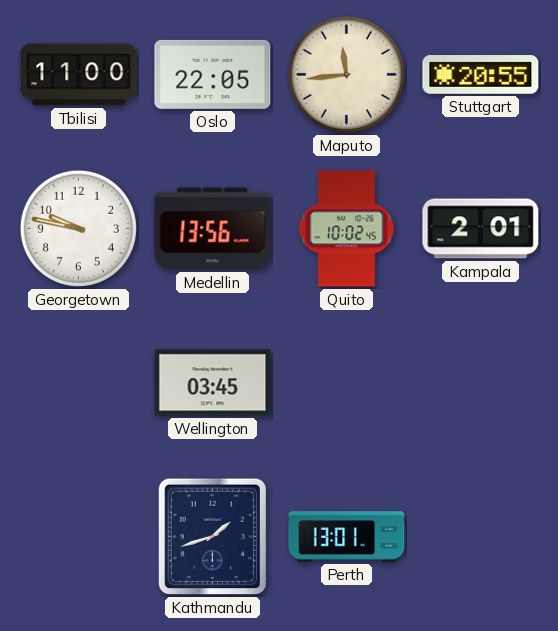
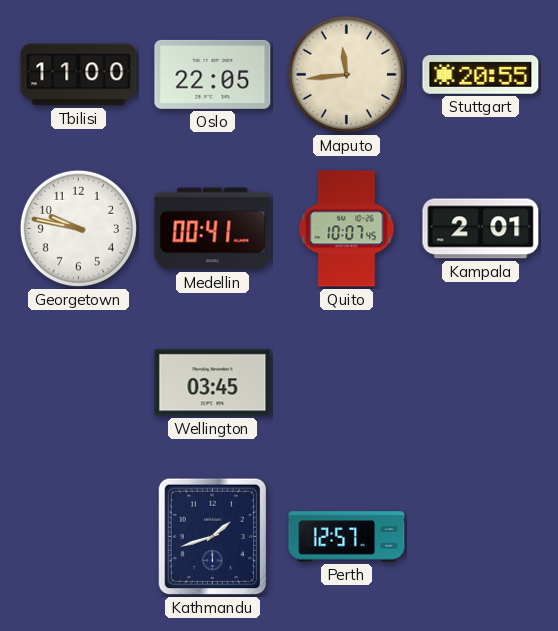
Medellin: 13:56 -> 00:41 (213, 229)
Quito: 10:02 -> 10:07 (347, 229)
Perth: 13:01 -> 12:57 (347, 537)
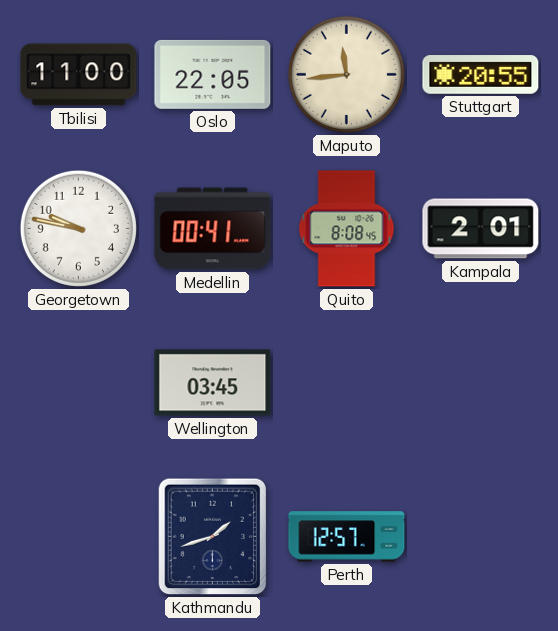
Quito: 10:07 -> 8:08 (347, 229)
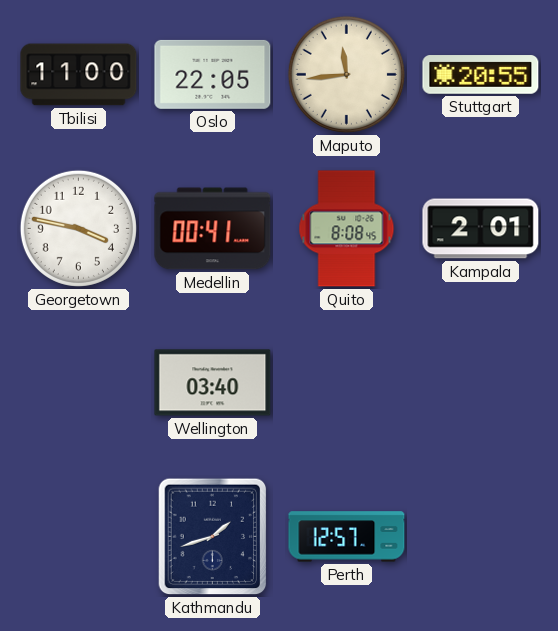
Georgetown: 9:47 -> 3:47 (78, 228)
Wellington: 03:45 -> 03:40 (213, 383)
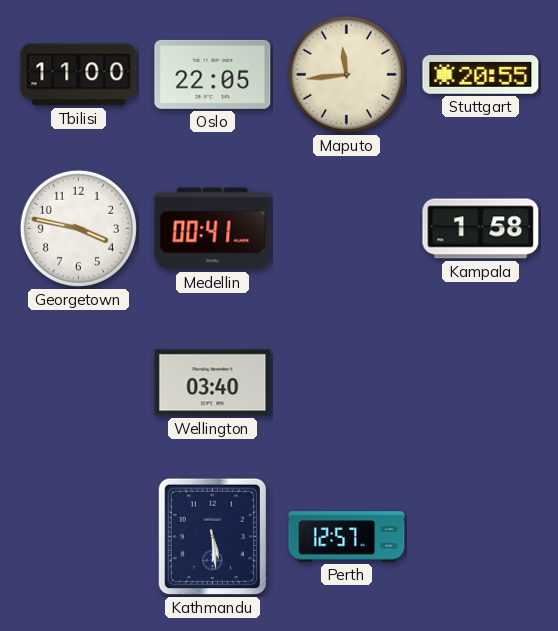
Quito: 8:08 -> none (347, 229)
Kampala: 2:01 -> 1:58 (481, 229)
Kathmandu: 1:42 -> 5:29 (213, 537)
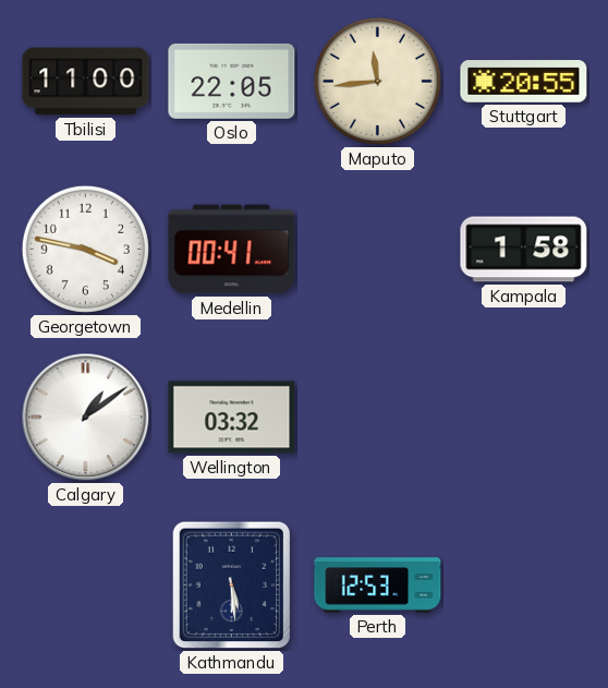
Calgary: none -> 1:09 (86, 418)
Wellington: 03:40 -> 03:32 (232, 418)
Perth: 12:57 -> 12:53 (378, 586)
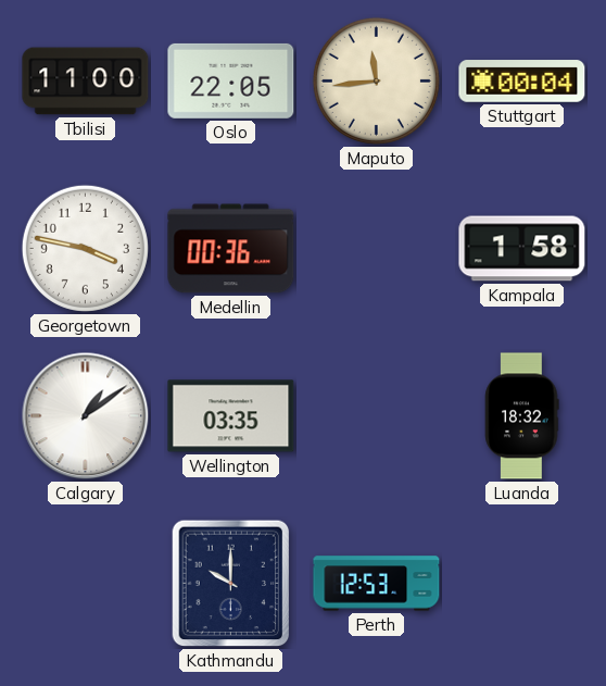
Stuttgart: 20:55 -> 00:04 (522, 82)
Medellin: 00:41 -> 00:36 (231, 249)
Wellington: 03:32 -> 03:35 (231, 416)
Luanda: none -> 18:32 (522, 416)
Kathmandu: 5:29 -> 10:00 (231, 584)
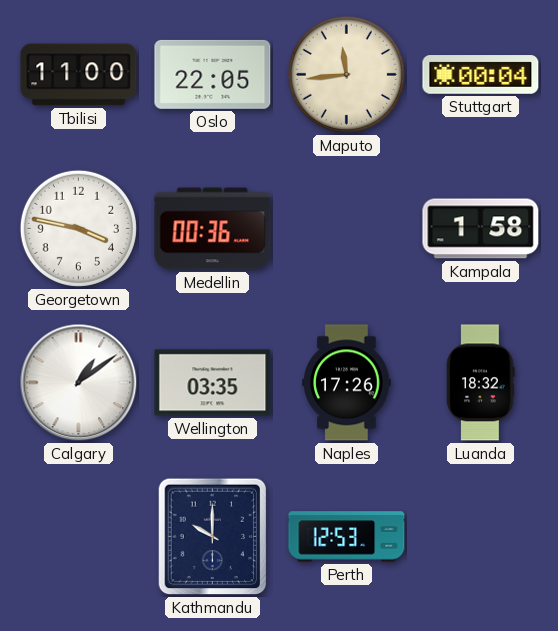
Naples: none -> 17:26 (347, 383)
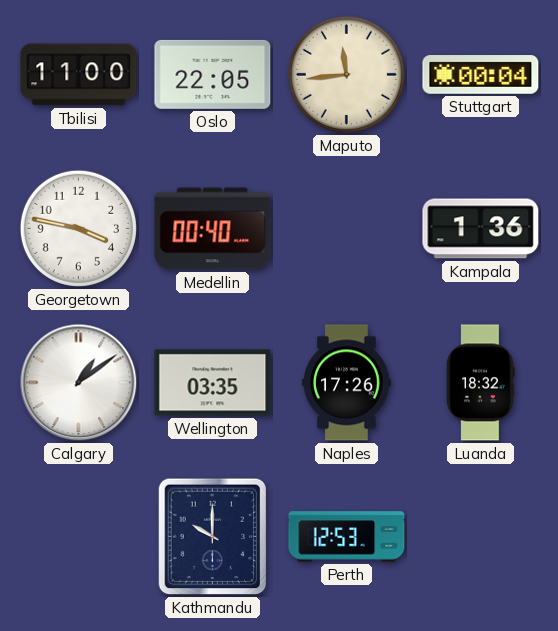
Medellin: 00:36 -> 00:40 (213, 229)
Kampala: 1:58 -> 1:36 (481, 229)
